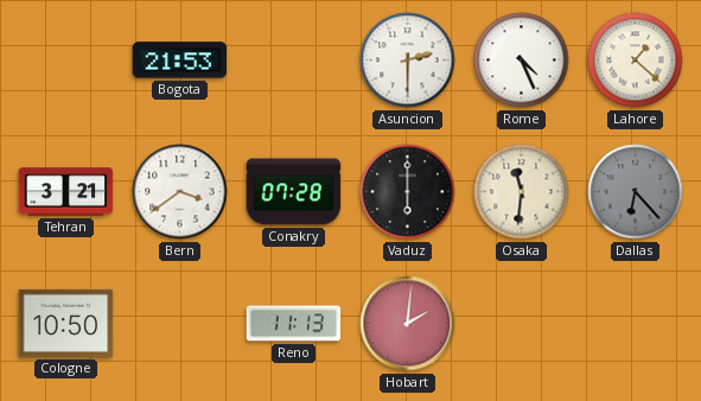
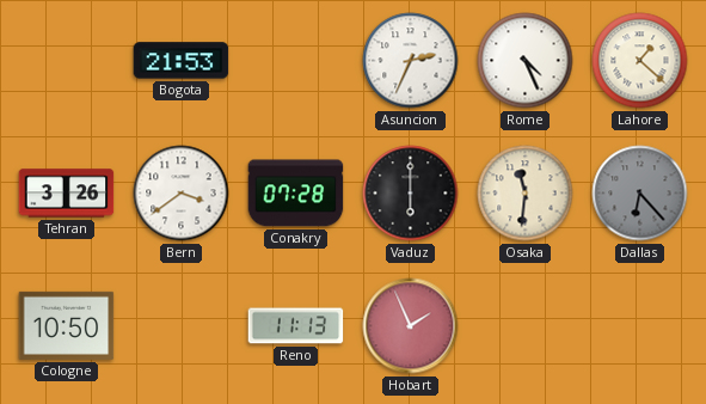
Asuncion: 2:30 -> 2:34 (411, 61)
Tehran: 3:21 -> 3:26 (67, 194)
Hobart: 2:01 -> 1:56 (411, 326)
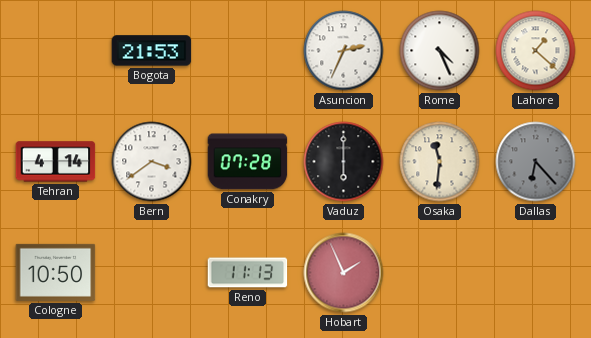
Tehran: 3:26 -> 4:14 (56, 162)
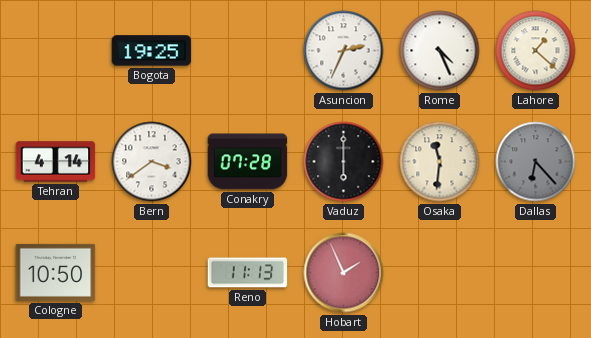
Bogota: 21:53 -> 19:25 (152, 51)
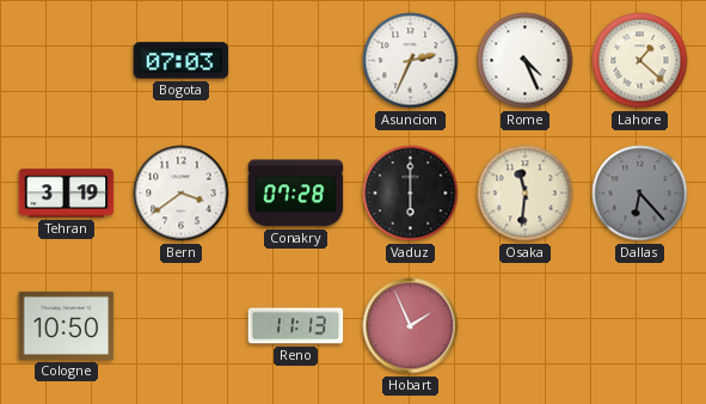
Bogota: 19:25 -> 07:03 (182, 61)
Tehran: 4:14 -> 3:19 (67, 194)
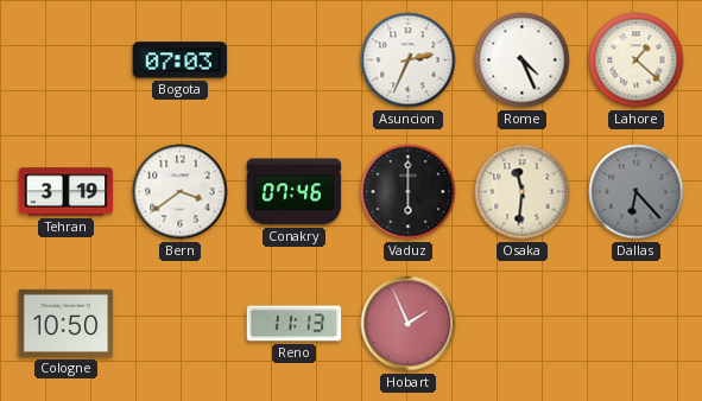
Conakry: 07:28 -> 07:46 (295, 192)
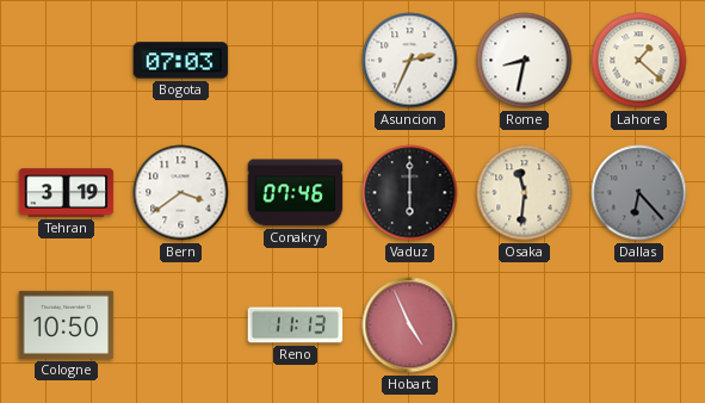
Rome: 4:26 -> 8:32 (525, 61)
Hobart: 1:56 -> 4:56 (410, 325)
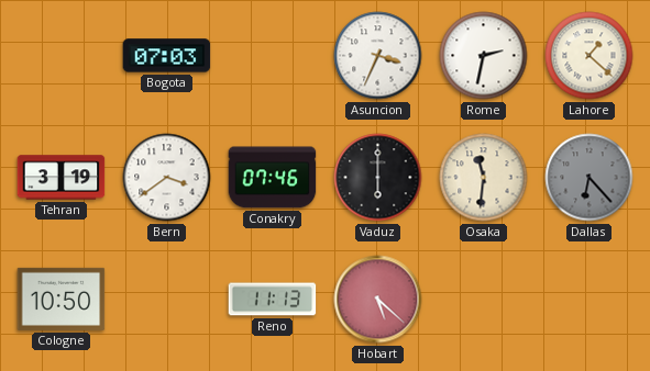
Asuncion: 2:34 -> 3:34 (378, 56)
Rome: 8:32 -> 2:32 (484, 56)
Hobart: 4:56 -> 5:22 (378, 300)
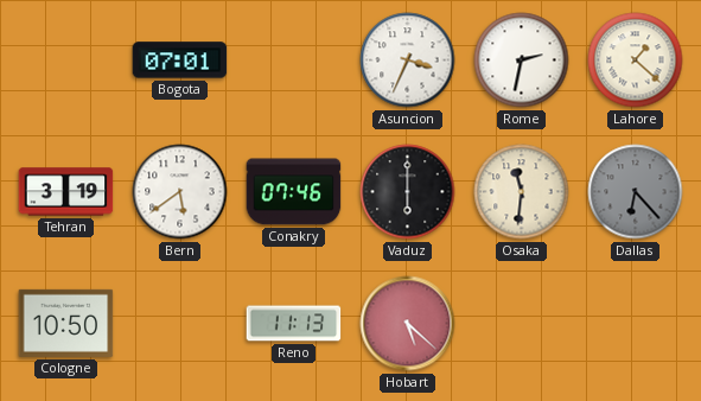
Bogota: 07:03 -> 07:01 (180, 61)
Bern: 3:39 -> 5:39 (180, 192)
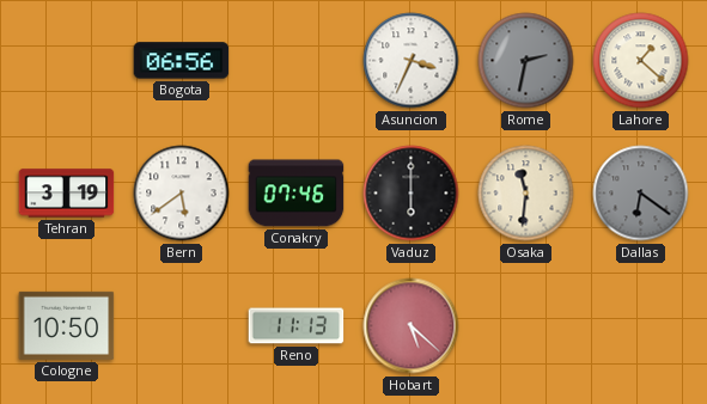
Bogota: 07:01 -> 06:56 (182, 61)
Rome dial: white -> grey (526, 61)
Dallas: 6:23 -> 6:21 (641, 194)
